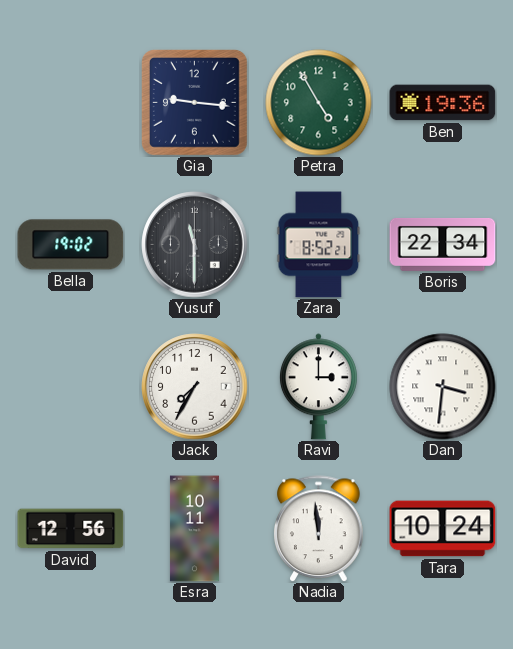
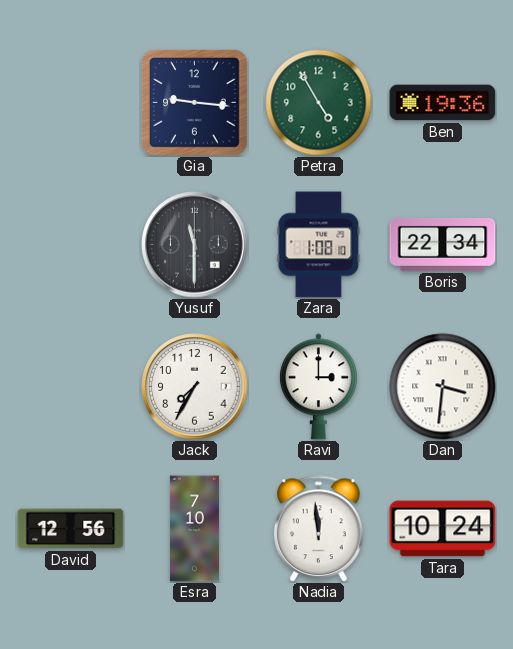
Bella: 19:02 -> none (71, 245)
Zara: 8:52 -> 1:08 (319, 245)
Esra: 10:11 -> 7:10 (194, 529)
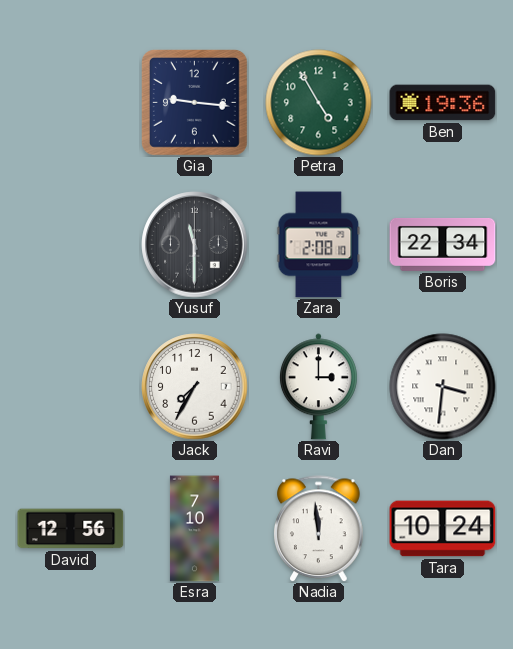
Zara: 1:08 -> 2:08 (319, 245)
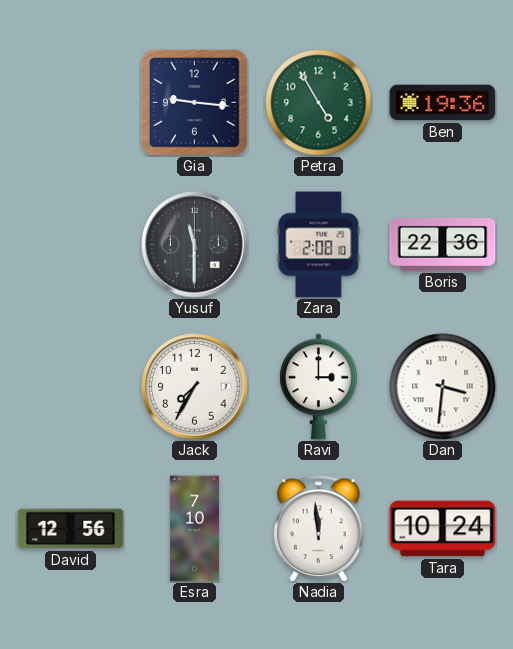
Boris: 22:34 -> 22:36 (443, 244)
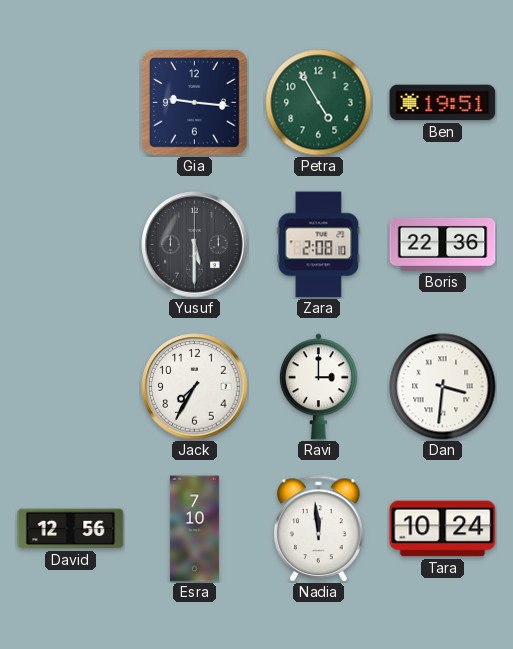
Ben: 19:36 -> 19:51 (443, 103)
Yusuf: 11:30 -> 5:30 (195, 245)
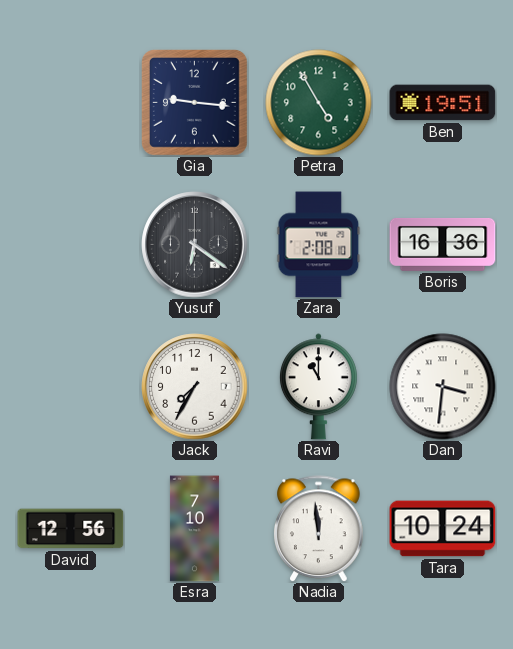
Yusuf: 5:30 -> 6:21 (195, 245)
Boris: 22:36 -> 16:36 (443, 244)
Ravi: 3:00 -> 11:00 (318, 387)
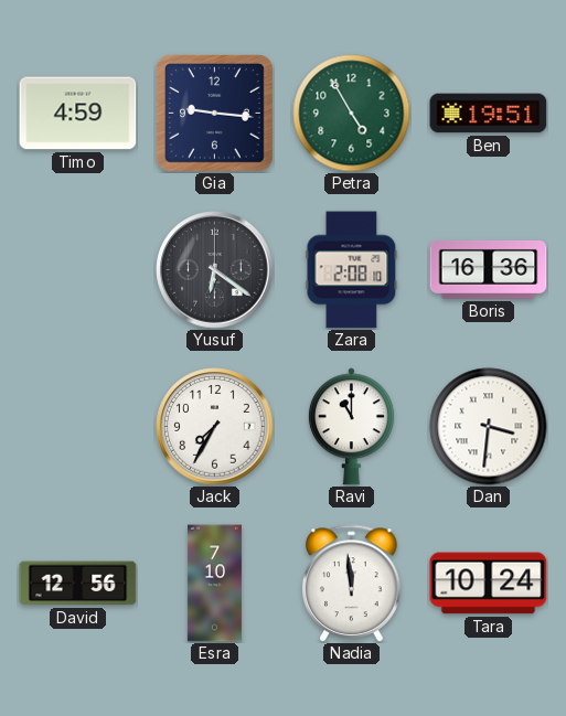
Timo: none -> 4:59 (78, 114)
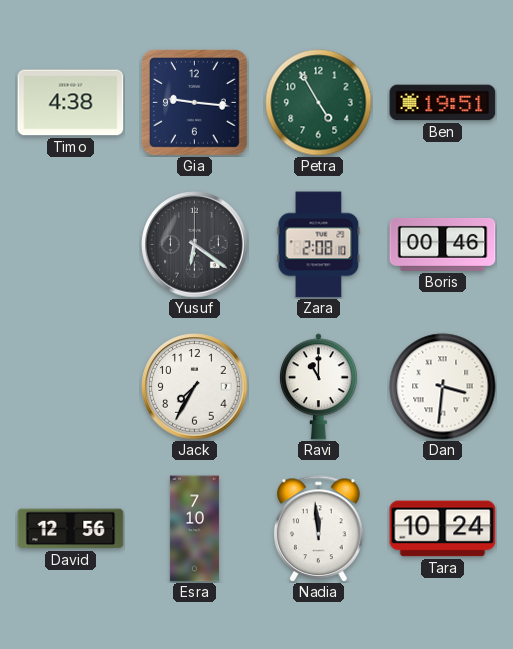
Timo: 4:59 -> 4:38 (71, 103)
Boris: 16:36 -> 00:46 (443, 244)
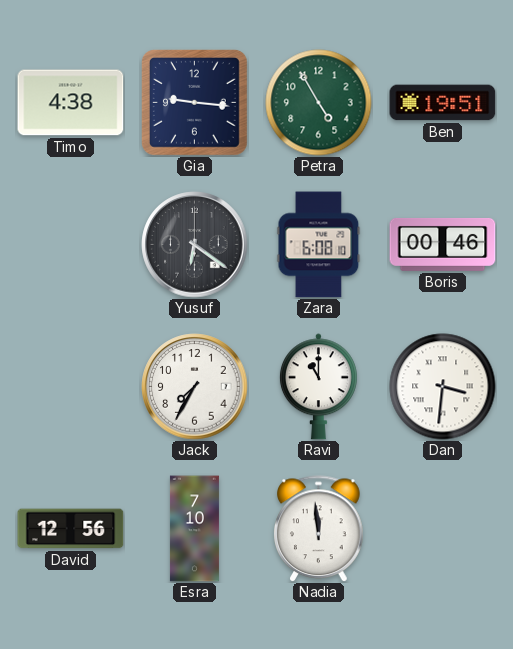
Zara: 2:08 -> 6:08 (319, 245)
Tara: 10:24 -> none (443, 529)
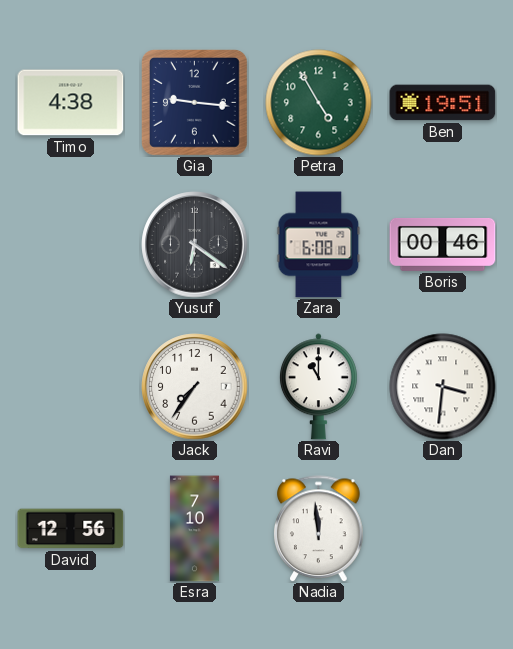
Jack: 7:35 -> 7:36 (195, 387)
